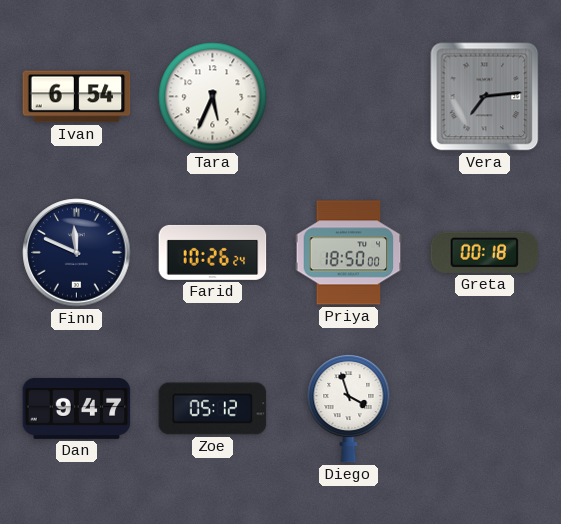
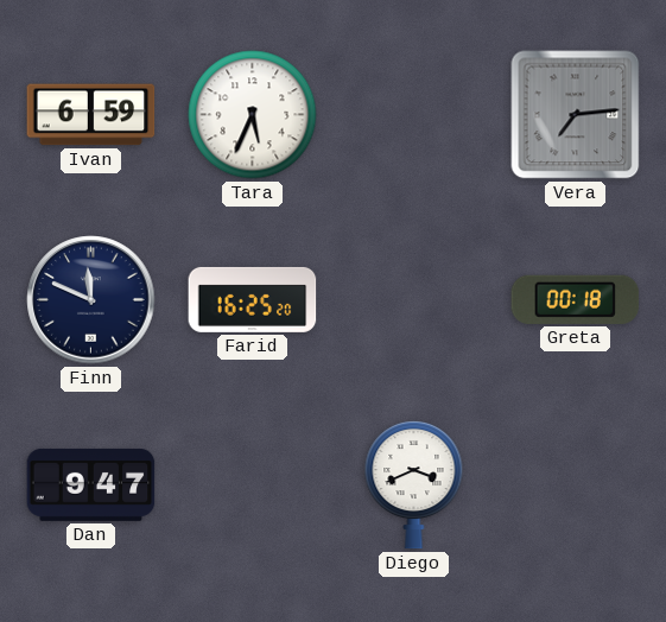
Ivan: 6:54 -> 6:59 (91, 115)
Farid: 10:26 -> 16:25 (253, 299)
Priya: 18:50 -> none (349, 253)
Zoe: 05:12 -> none (213, 409)
Diego: 3:57 -> 3:41 (414, 484)
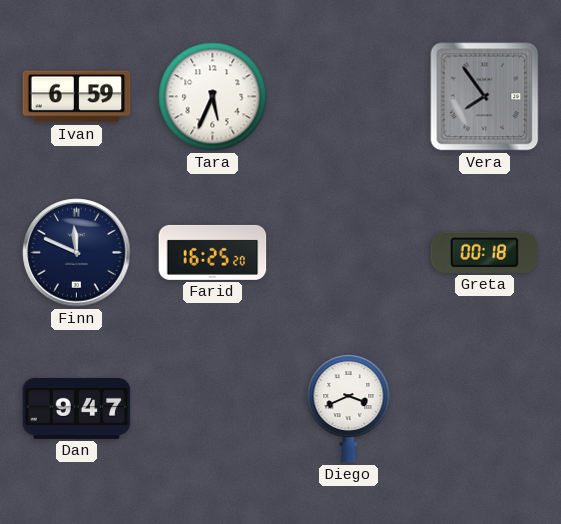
Vera: 7:14 -> 7:54 (485, 97)
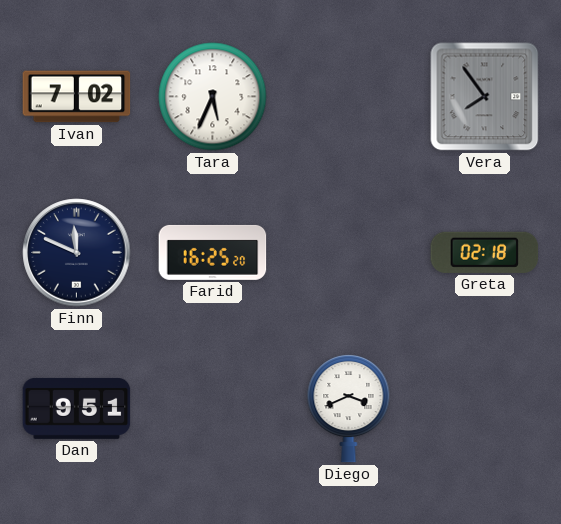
Ivan: 6:59 -> 7:02 (77, 97)
Greta: 00:18 -> 02:18 (485, 252)
Dan: 9:47 -> 9:51 (77, 408)
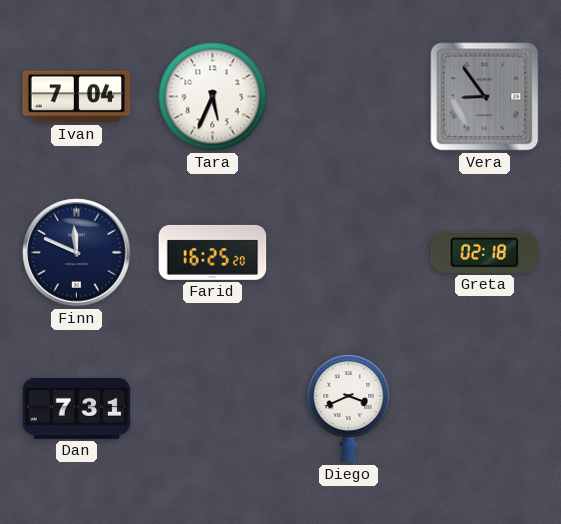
Ivan: 7:02 -> 7:04 (77, 97)
Vera: 7:54 -> 8:54 (485, 97)
Dan: 9:51 -> 7:31 (77, 408)
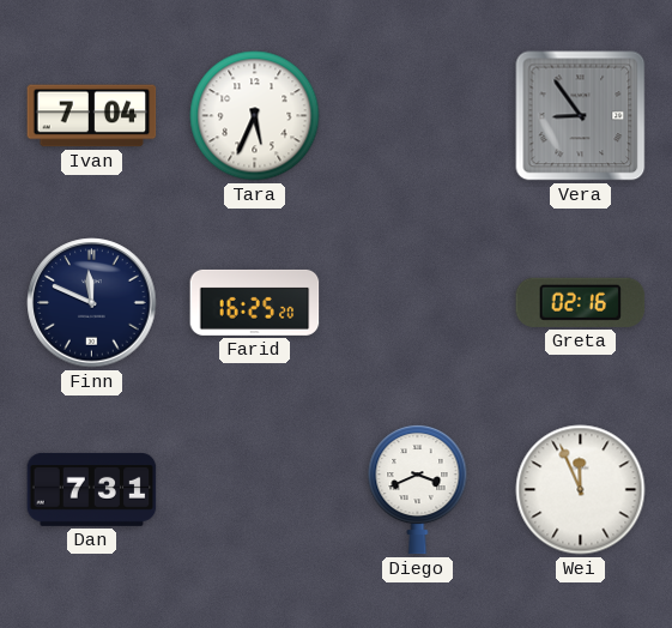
Greta: 02:18 -> 02:16 (581, 302)
Wei: none -> 11:56 (581, 490)
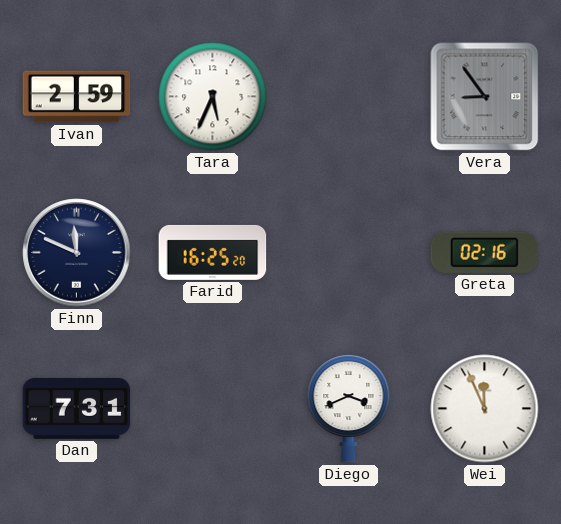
Ivan: 7:04 -> 2:59 (77, 97)
